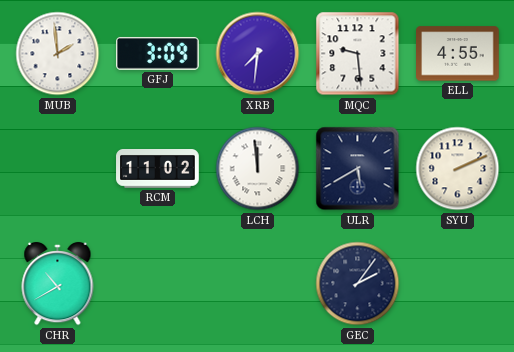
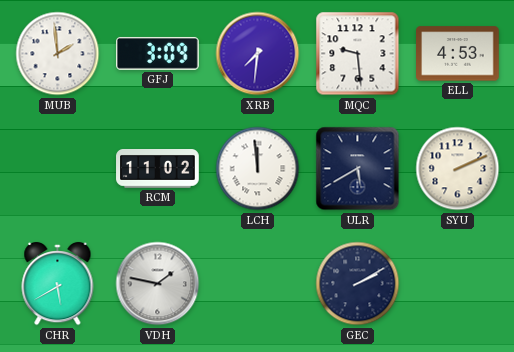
ELL: 4:55 -> 4:53 (458, 54)
CHR: 10:40 -> 5:40 (58, 284)
VDH: none -> 1:47 (158, 284)
GEC: 2:06 -> 2:10 (358, 284)
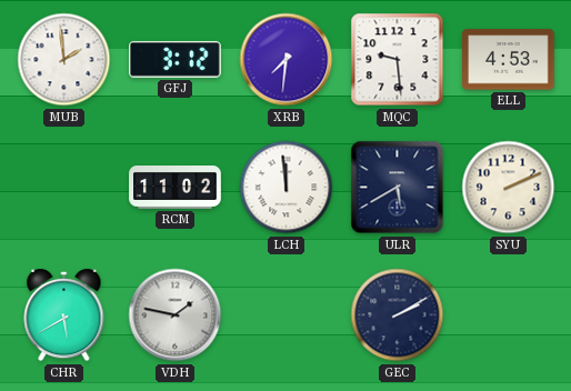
GFJ: 3:09 -> 3:12 (176, 59)
